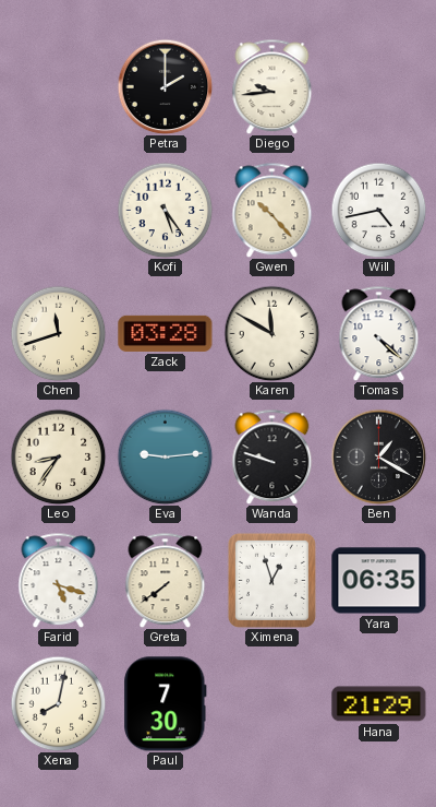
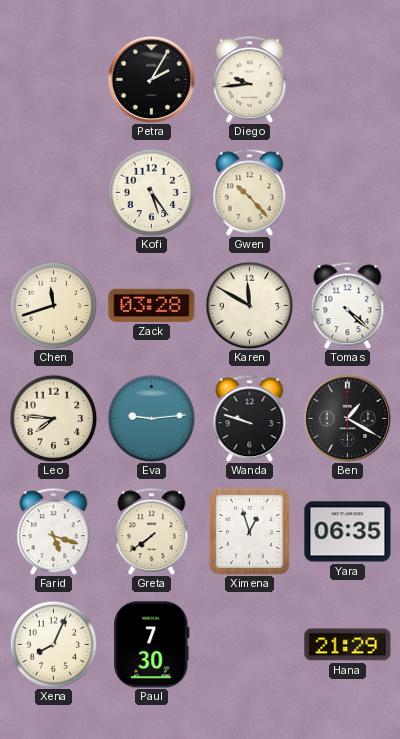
Petra: 2:00 -> 2:05 (151, 79)
Will: 4:43 -> none (378, 210)
Leo: 8:36 -> 7:46 (53, 418)
Xena: 8:02 -> 8:04 (53, 644)
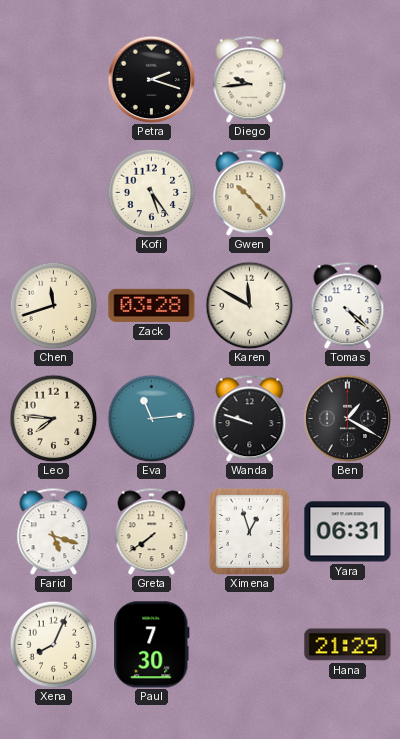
Petra: 2:05 -> 2:18 (151, 79)
Eva: 9:14 -> 11:14 (151, 418)
Yara: 06:35 -> 06:31 (348, 532)
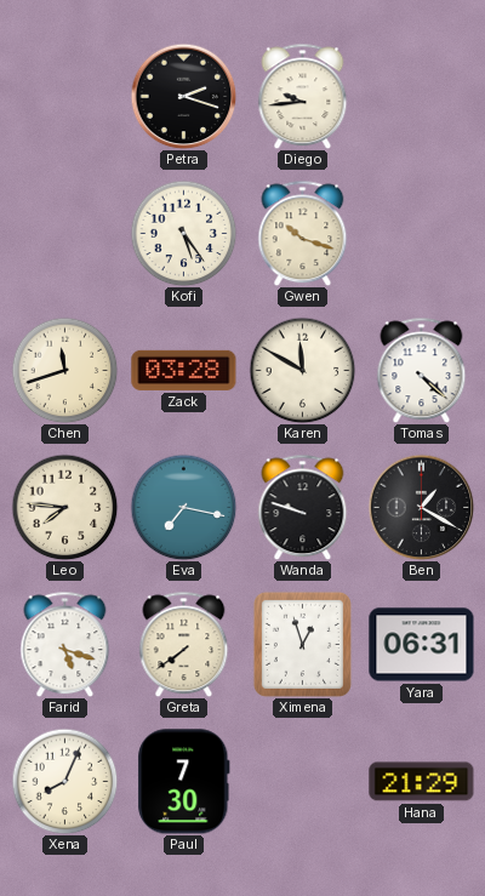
Gwen: 10:23 -> 10:18 (303, 233)
Eva: 11:14 -> 7:17 (183, 507)
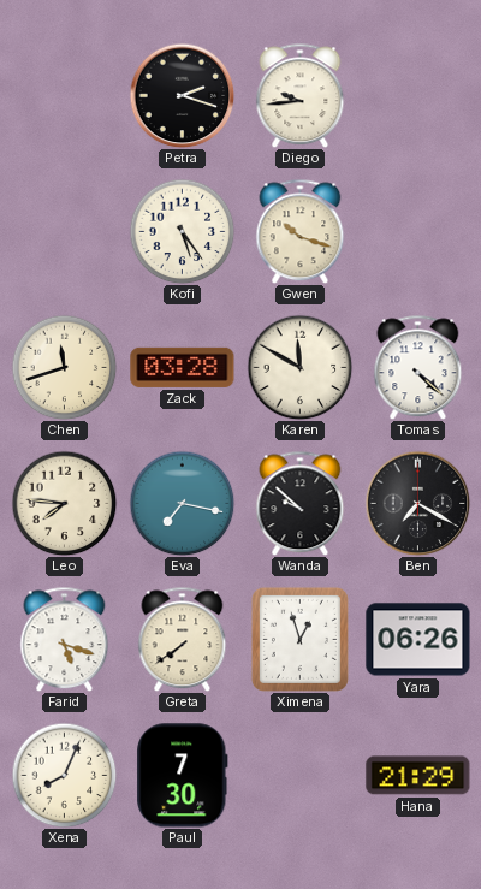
Wanda: 9:48 -> 9:52 (301, 503)
Ben: 1:20 -> 7:20 (417, 503)
Yara: 06:31 -> 06:26 (418, 640)
